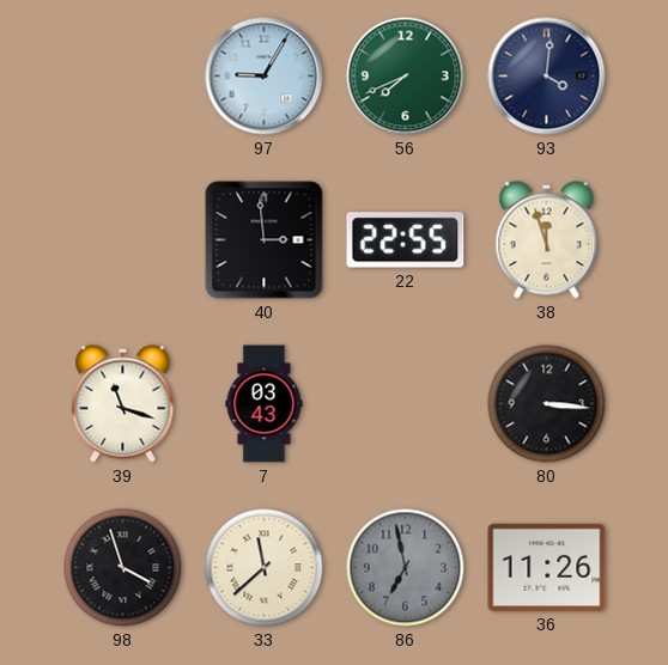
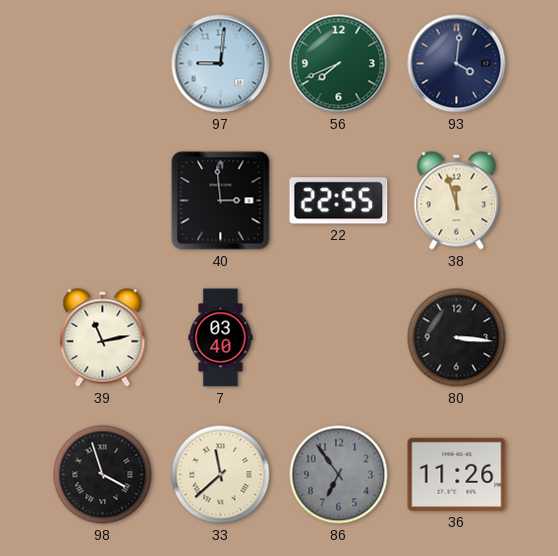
97: 9:05 -> 9:01 (221, 64)
39: 11:18 -> 11:13 (103, 338)
7: 03:43 -> 03:40 (221, 338)
86: 6:58 -> 6:54 (339, 475)
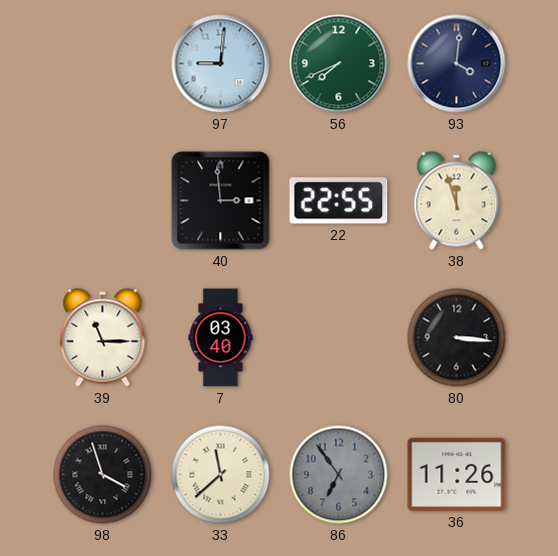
39: 11:13 -> 11:15 (103, 338)
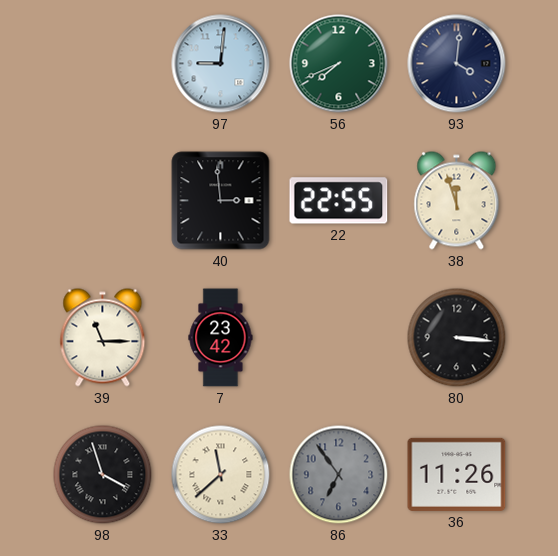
7: 03:40 -> 23:42 (221, 338)
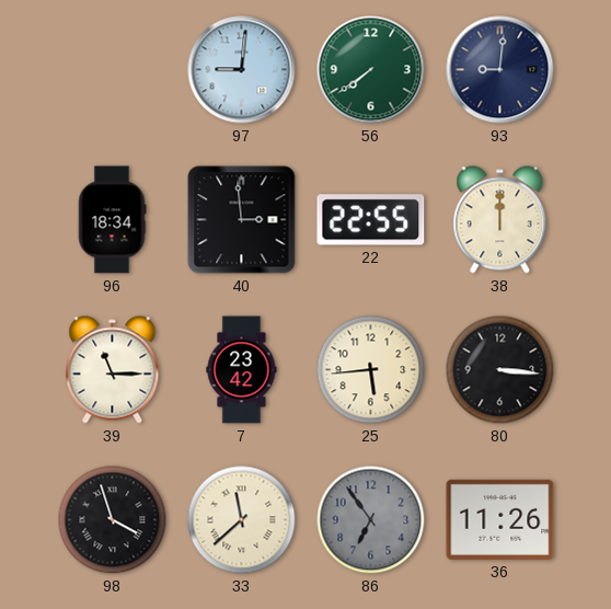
56: 7:41 -> 7:39 (371, 70)
93: 4:01 -> 9:01 (500, 70)
96: none -> 18:34 (112, 220)
38: 11:57 -> 12:00 (500, 220)
25: none -> 5:44 (371, 370)
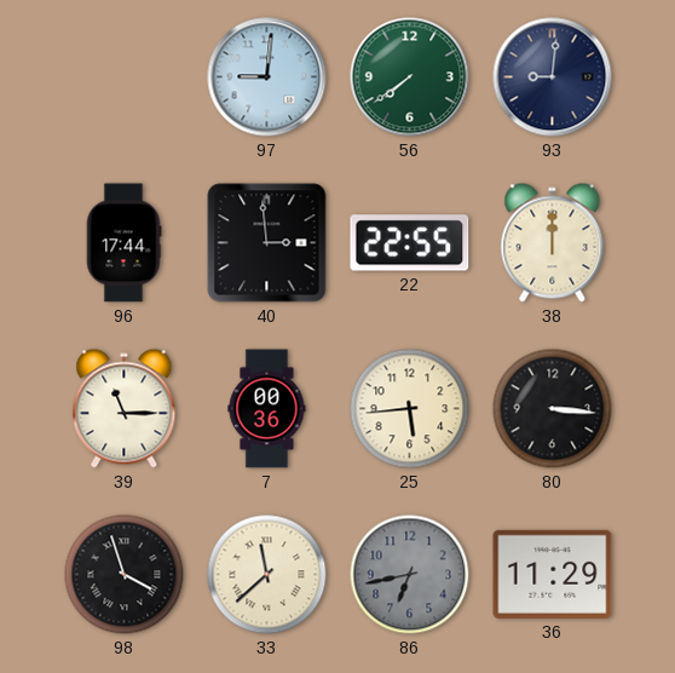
96: 18:34 -> 17:44 (123, 243)
7: 23:42 -> 00:36 (267, 409)
86: 6:54 -> 6:43 (410, 575)
36: 11:26 -> 11:29 (553, 574)
